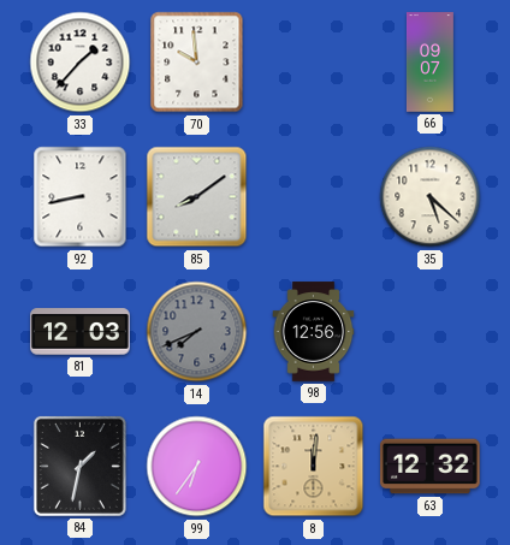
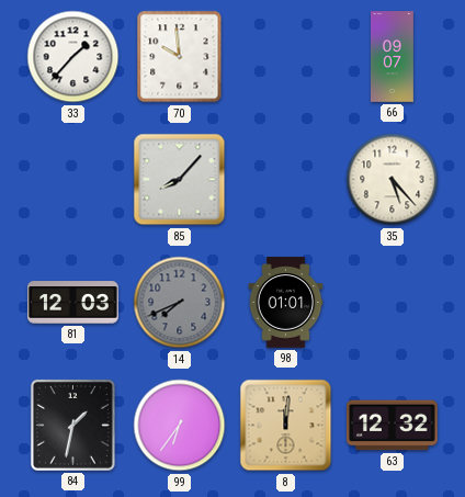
92: 8:43 -> none (81, 197)
85: 8:09 -> 8:07 (180, 180)
35: 5:22 -> 5:23 (393, 180)
98: 12:56 -> 01:01 (286, 303)
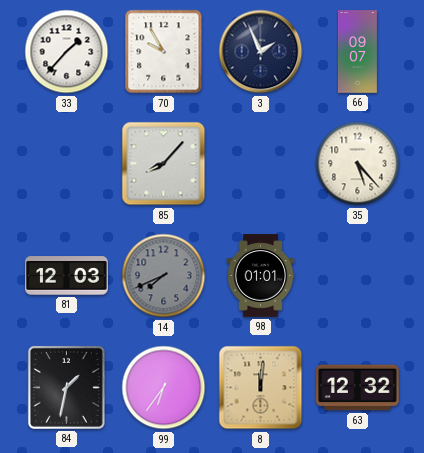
70: 9:59 -> 9:55 (164, 52)
3: none -> 1:56 (261, 52)
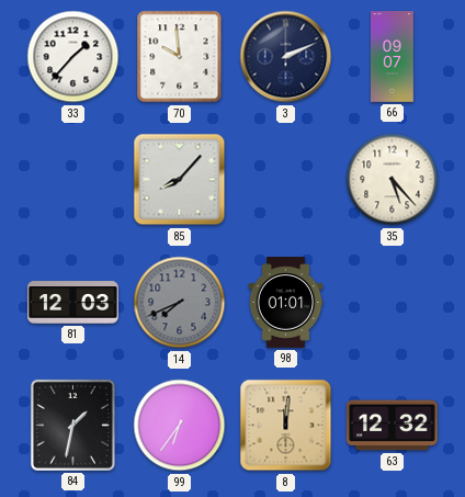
70: 9:55 -> 9:59 (180, 57)
3: 1:56 -> 2:11 (286, 57)
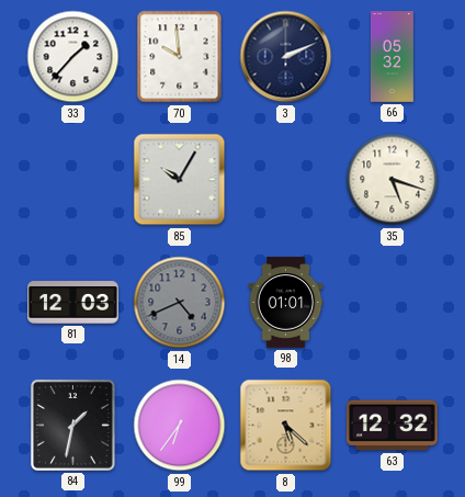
66: 09:07 -> 05:32 (392, 57)
85: 8:07 -> 10:05 (180, 180)
35: 5:23 -> 5:18 (393, 180)
14: 7:41 -> 4:41 (180, 303)
8: 12:01 -> 5:22 (286, 426)
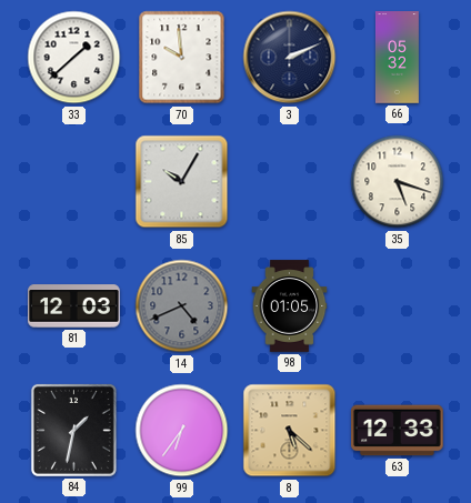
33: 1:37 -> 1:38 (74, 58)
98: 01:01 -> 01:05 (290, 306)
63: 12:32 -> 12:33 (398, 431)
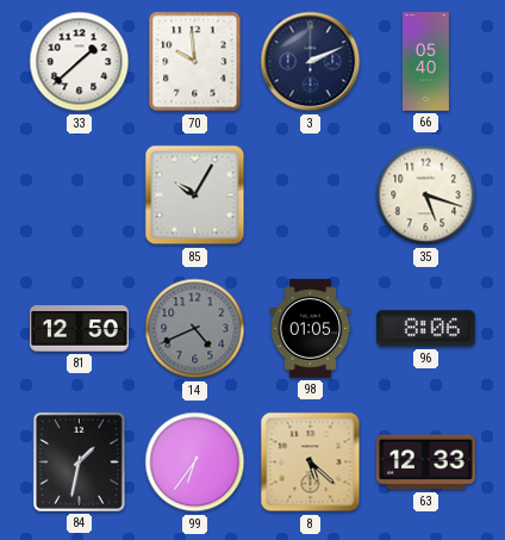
66: 05:32 -> 05:40 (425, 62)
81: 12:03 -> 12:50 (80, 329)
96: none -> 8:06 (426, 329)
